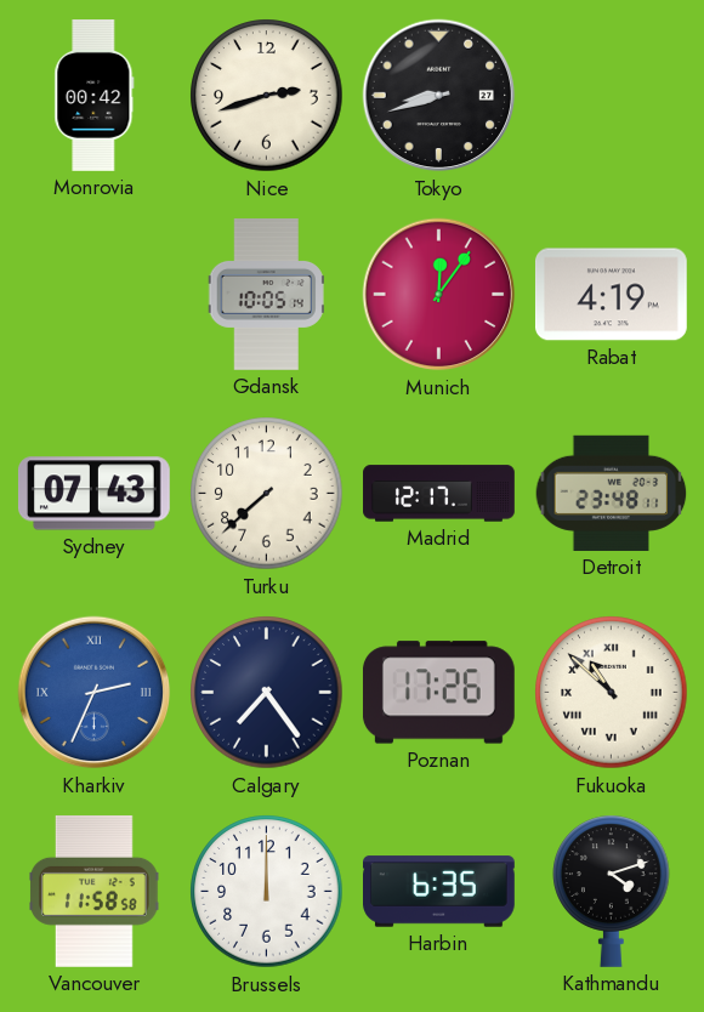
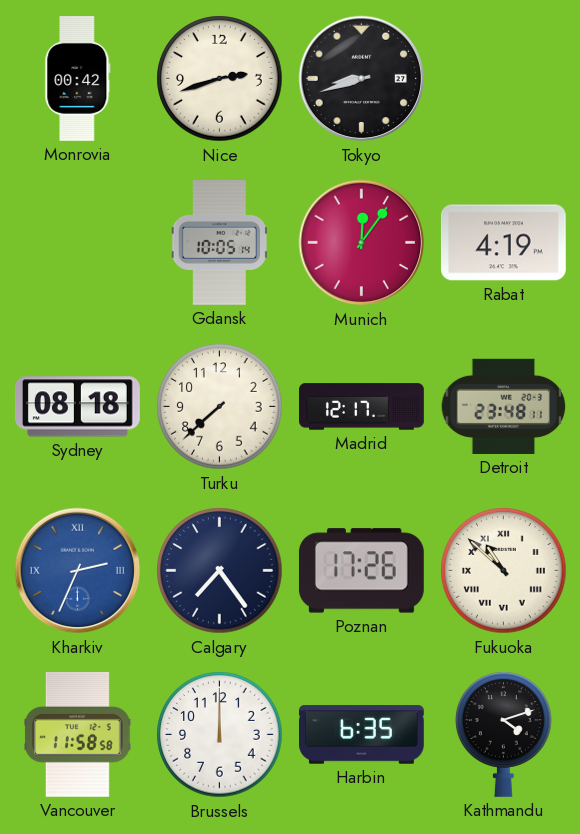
Sydney: 07:43 -> 08:18 (77, 407)
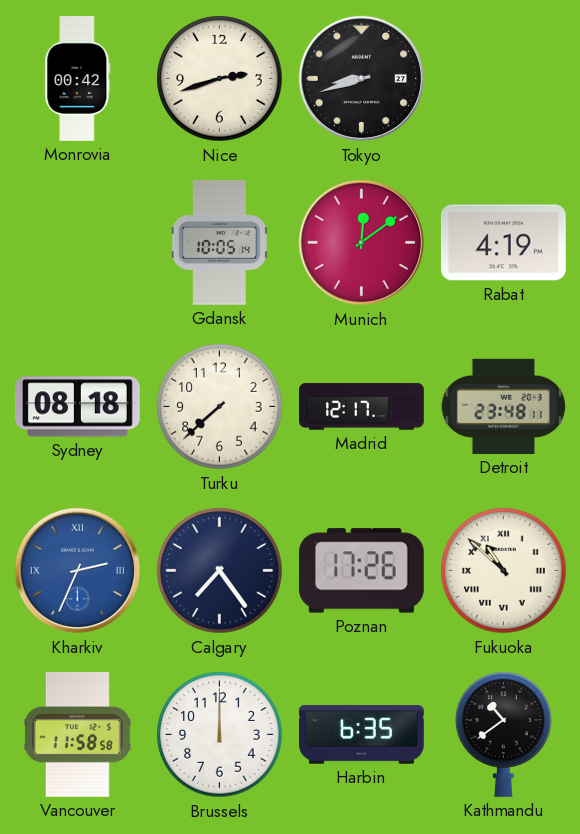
Munich: 12:06 -> 12:09 (362, 243)
Kathmandu: 4:12 -> 10:39 (504, 734)
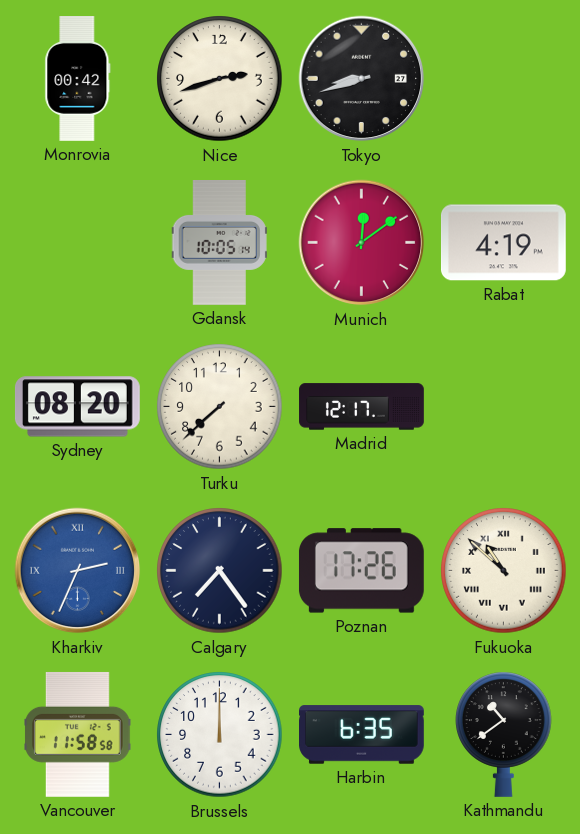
Sydney: 08:18 -> 08:20 (77, 407)
Detroit: 23:48 -> none (504, 406)
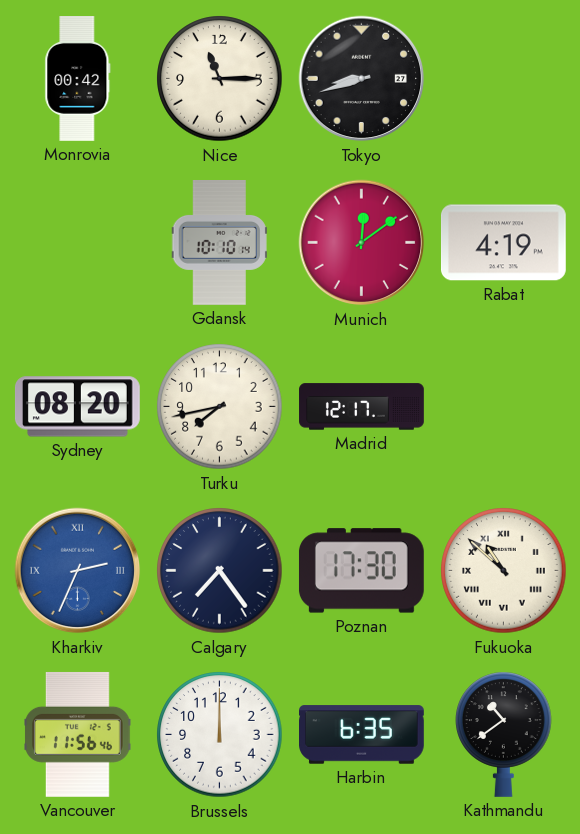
Nice: 2:42 -> 11:15 (220, 79)
Gdansk: 10:05 -> 10:10 (219, 243)
Turku: 7:38 -> 7:43 (220, 407)
Poznan: 17:26 -> 17:30 (361, 571)
Vancouver: 11:58 -> 11:56 (78, 734)
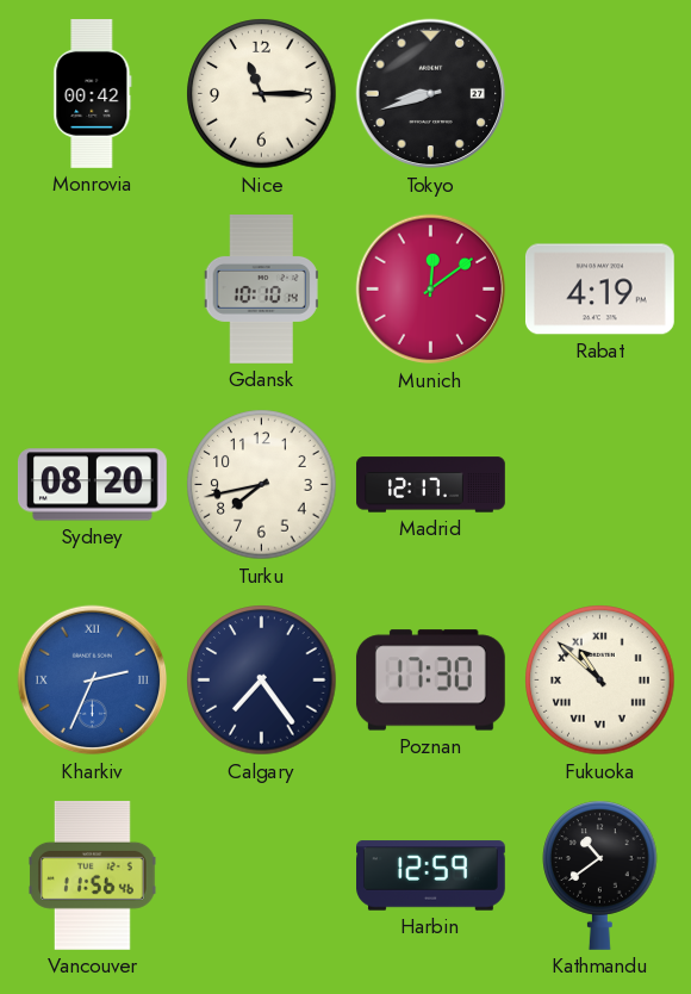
Brussels: 12:00 -> none (220, 735)
Harbin: 6:35 -> 12:59 (431, 876)
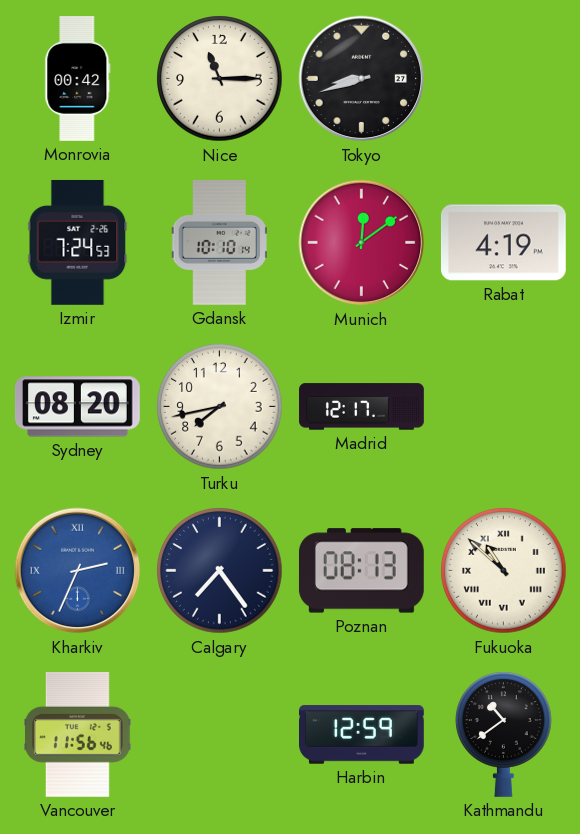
Izmir: none -> 7:24 (78, 242)
Poznan: 17:30 -> 08:13 (361, 571)
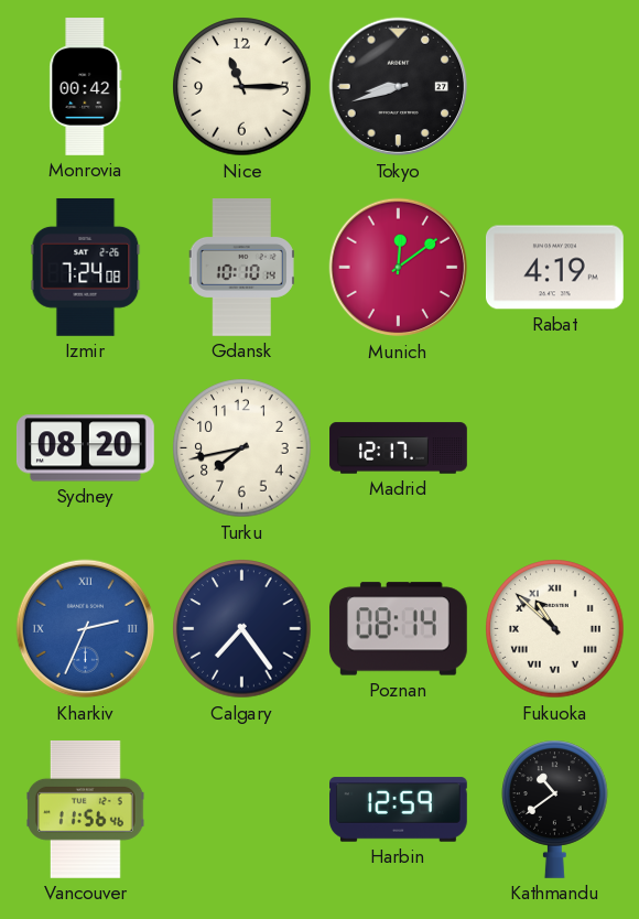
Izmir: 7:24:53 -> 7:24:08 (86, 267)
Poznan: 08:13 -> 08:14 (398, 629)
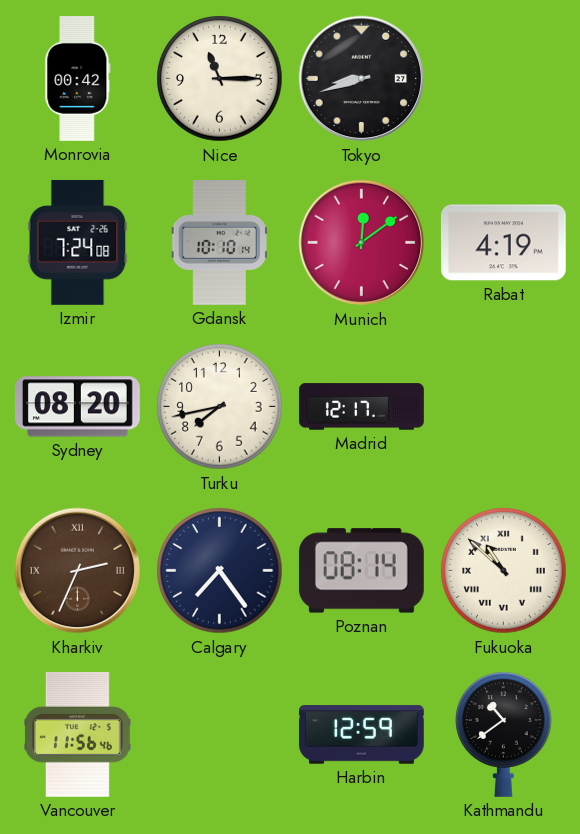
Kharkiv dial: blue -> brown (78, 571)
